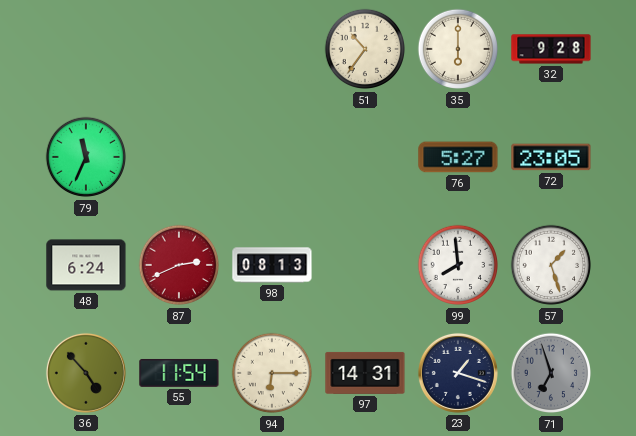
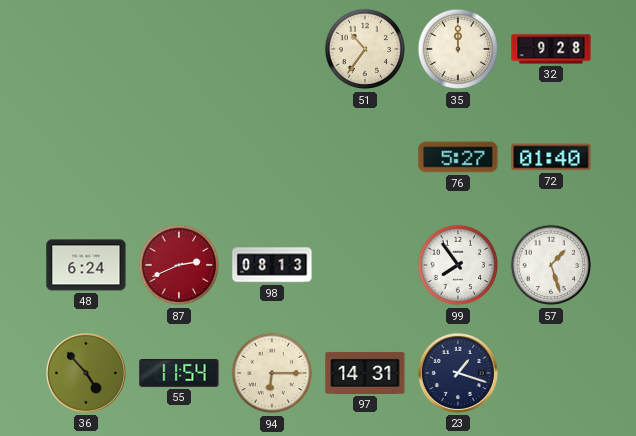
35: 6:00 -> 12:00 (458, 49)
79: 11:34 -> none (86, 157)
72: 23:05 -> 01:40 (551, 157)
99: 7:59 -> 7:54 (458, 265)
71: 6:57 -> none (551, 373)
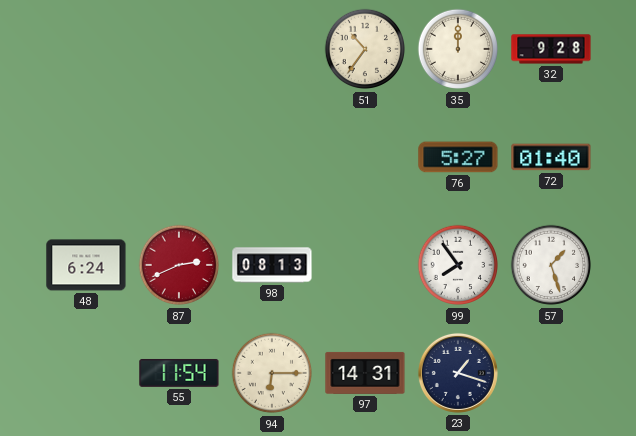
36: 4:53 -> none (86, 373)
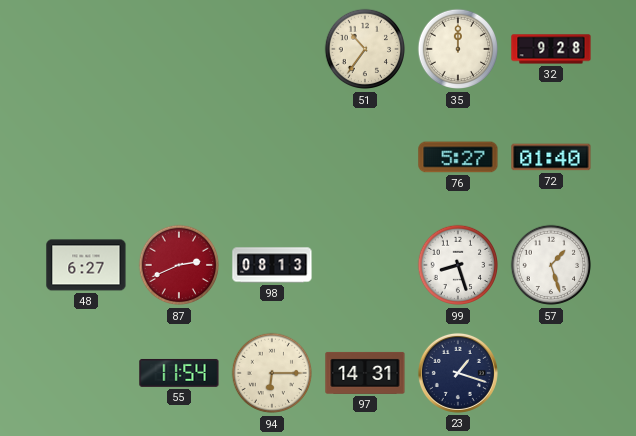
48: 6:24 -> 6:27 (86, 265)
99: 7:54 -> 8:27 (458, 265)
